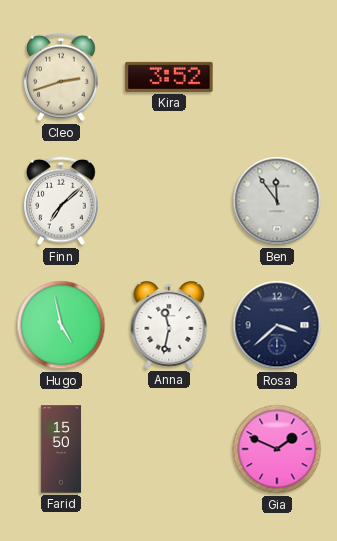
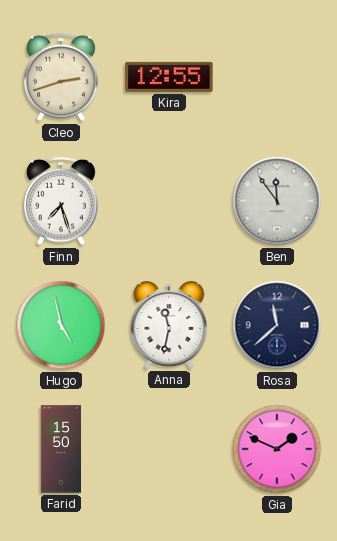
Kira: 3:52 -> 12:55 (169, 77)
Finn: 7:08 -> 7:27 (61, 201)
Rosa: 3:38 -> 11:38 (277, 325)
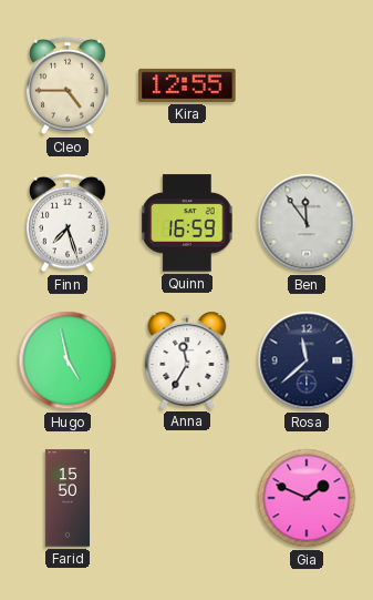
Cleo: 2:42 -> 4:45 (68, 85)
Quinn: none -> 16:59 (187, 223)
Anna: 11:32 -> 11:35 (187, 360)
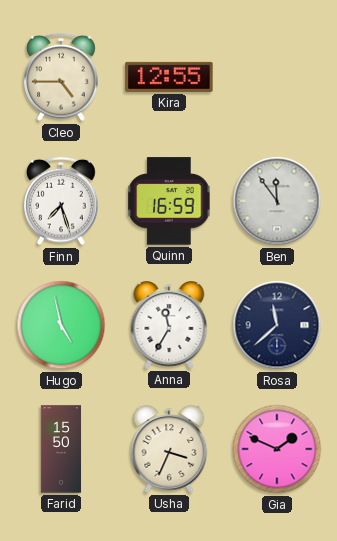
Usha: none -> 3:34 (169, 449)
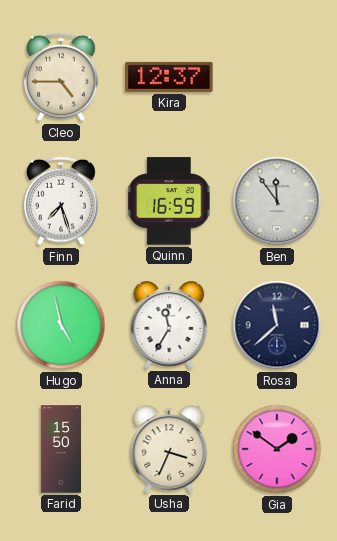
Kira: 12:55 -> 12:37 (169, 77)
Gia: 1:49 -> 1:51 (277, 449)
